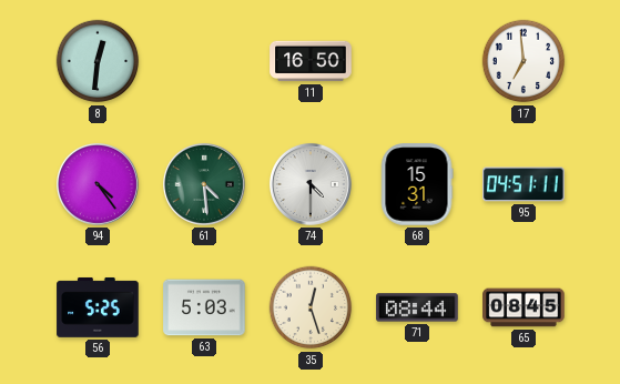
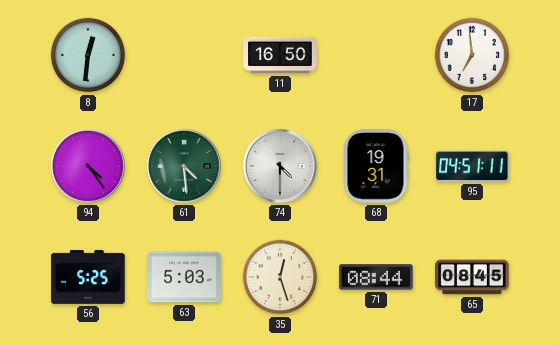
68: 15:31 -> 19:31 (376, 166)
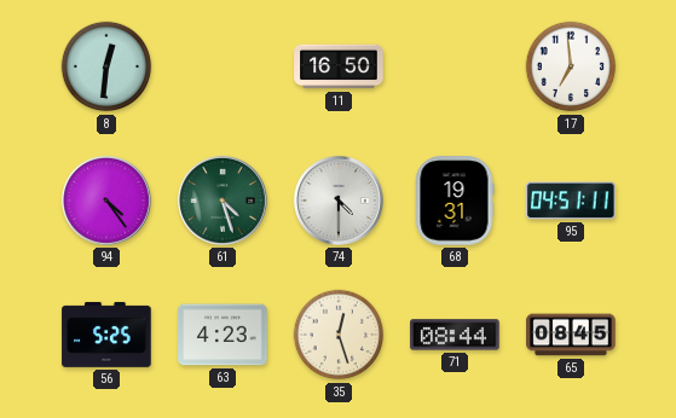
61: 4:29 -> 4:27 (223, 201)
63: 5:03 -> 4:23 (223, 335)
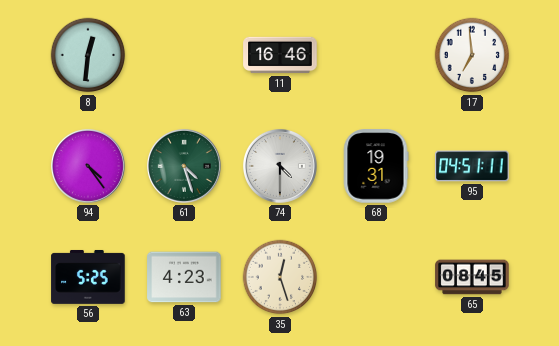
11: 16:50 -> 16:46 (280, 55)
71: 08:44 -> none (455, 335)
